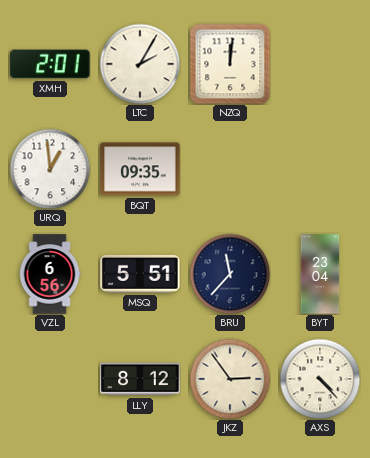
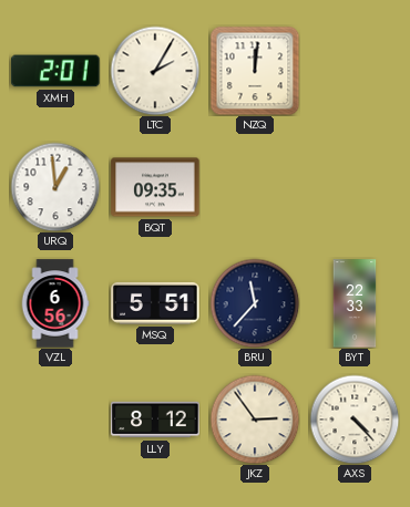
BYT: 23:04 -> 22:33 (355, 303)
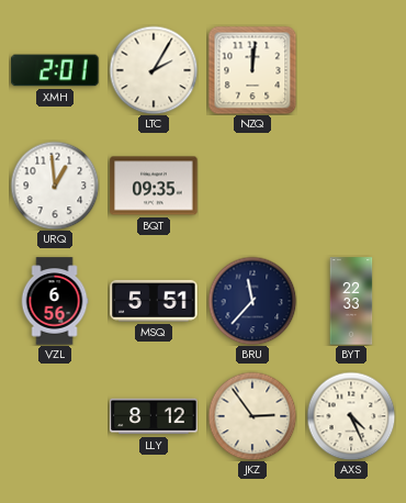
AXS: 4:23 -> 4:26 (351, 416)
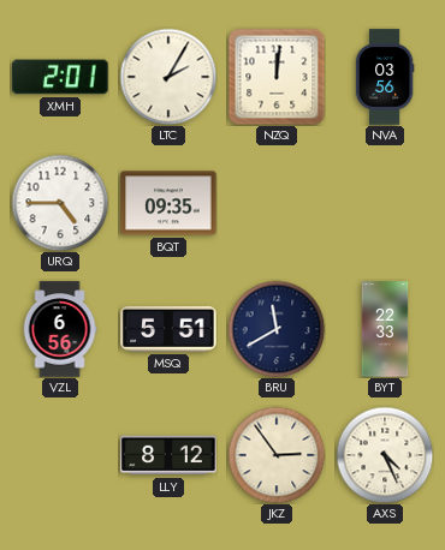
NVA: none -> 03:56 (385, 77)
URQ: 12:59 -> 4:45 (60, 203)
BRU: 11:37 -> 11:40 (277, 329)
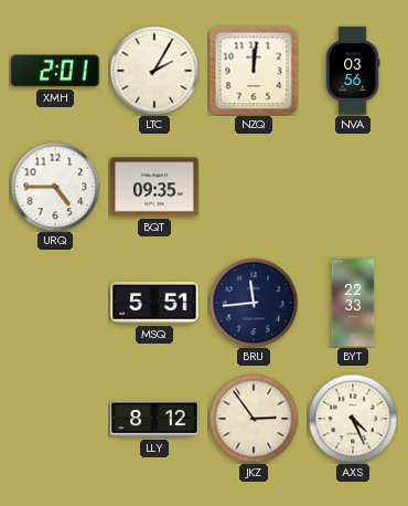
VZL: 6:56 -> none (60, 329)
BRU: 11:40 -> 11:44 (254, 303)
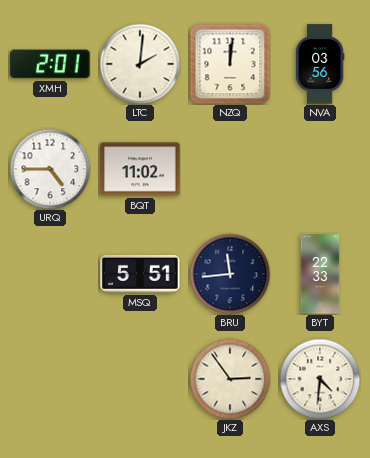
LTC: 2:05 -> 2:01 (140, 64)
BQT: 09:35 -> 11:02 (140, 169)
LLY: 8:12 -> none (154, 419)
AXS: 4:26 -> 4:31 (320, 379)
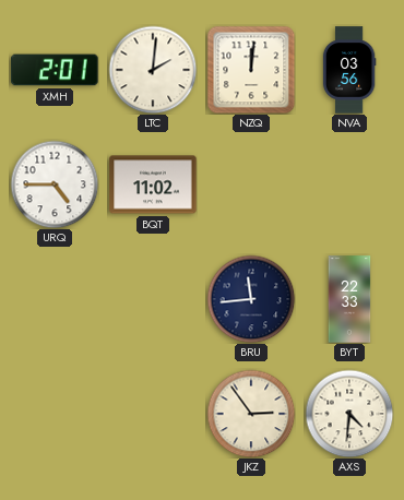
MSQ: 5:51 -> none (140, 274)
